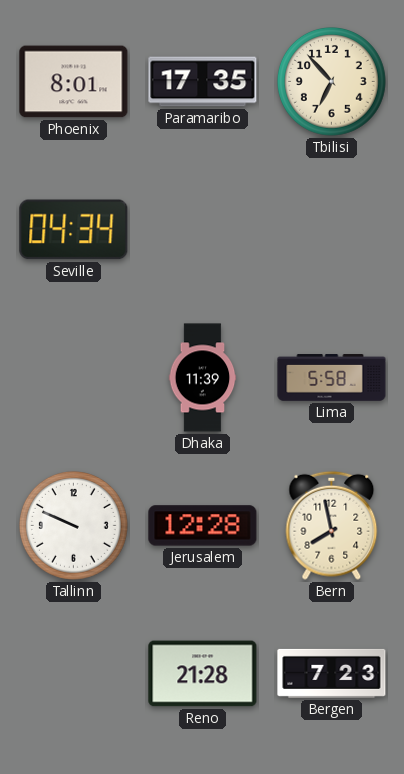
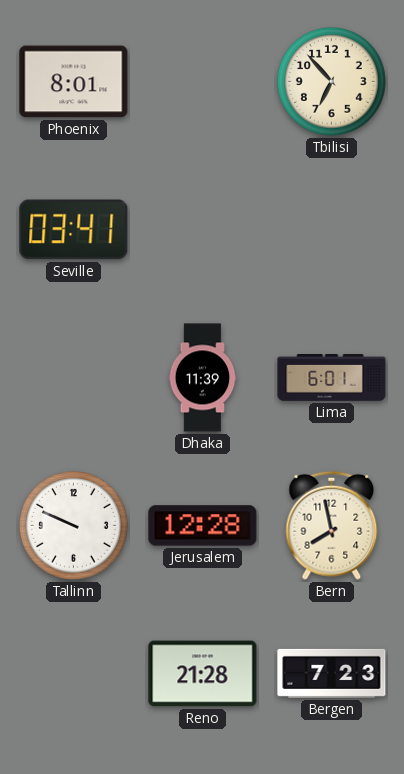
Paramaribo: 17:35 -> none (203, 82)
Seville: 04:34 -> 03:41 (74, 230)
Lima: 5:58 -> 6:01 (332, 378)
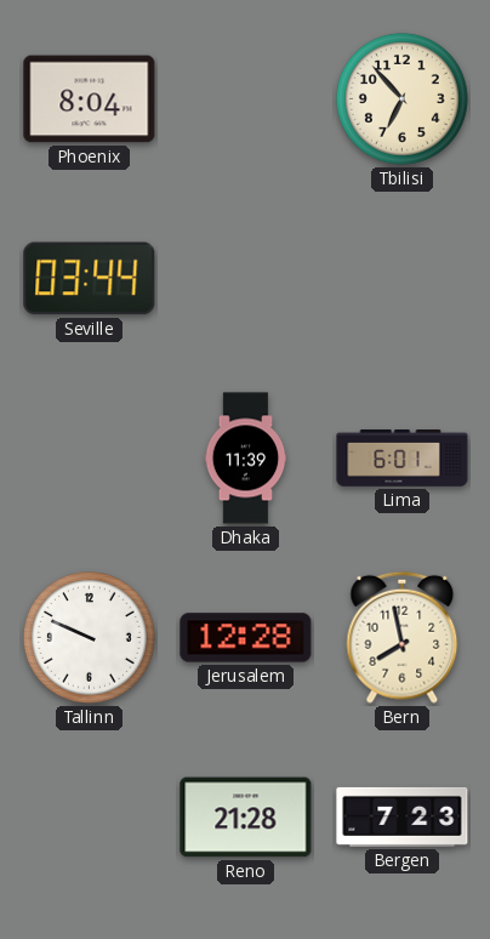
Phoenix: 8:01 -> 8:04 (90, 99)
Seville: 03:41 -> 03:44 (90, 279)
